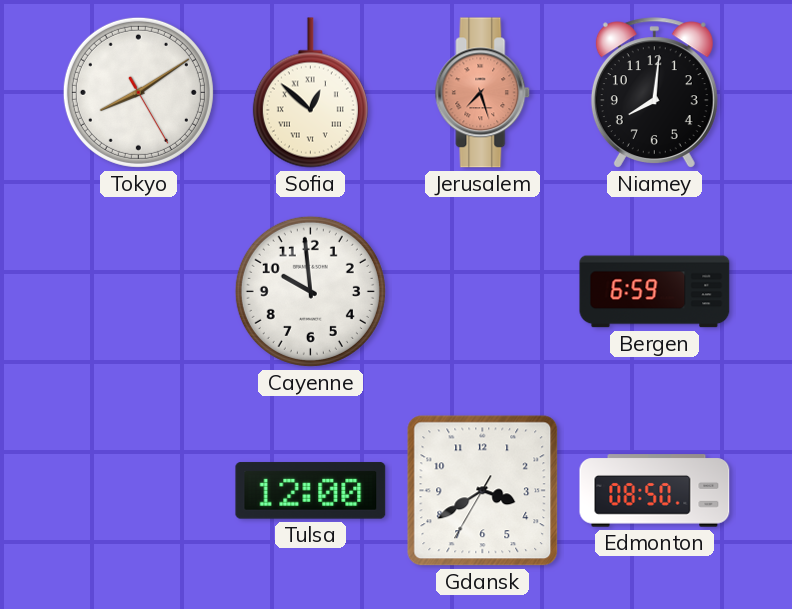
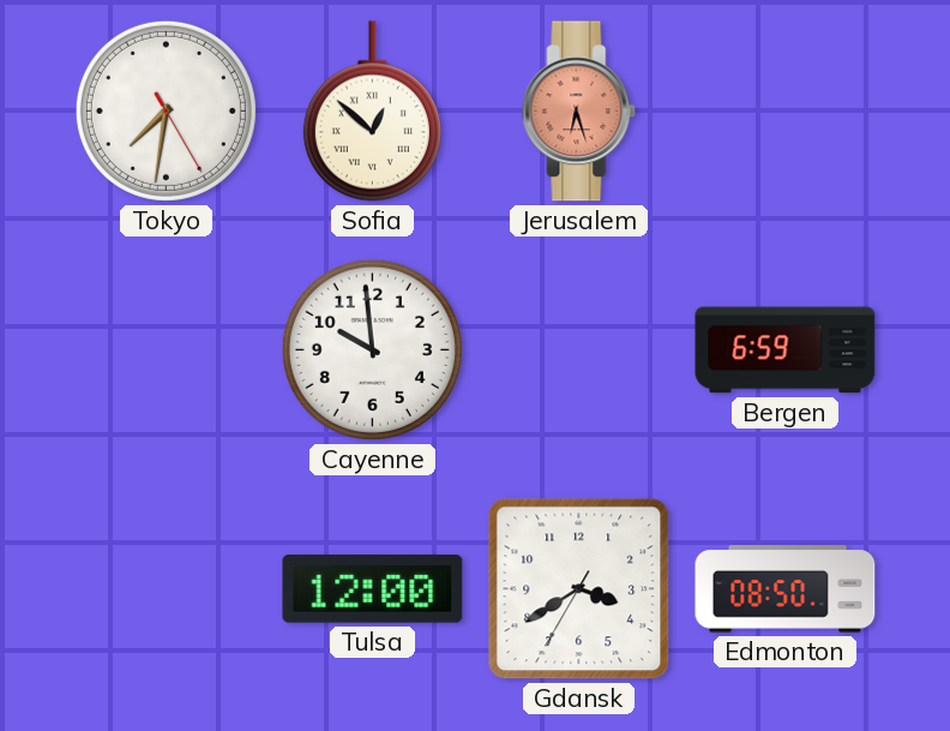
Tokyo: 8:09 -> 7:31 (166, 110)
Jerusalem: 7:27 -> 6:27 (579, 112)
Niamey: 8:01 -> none (654, 93)
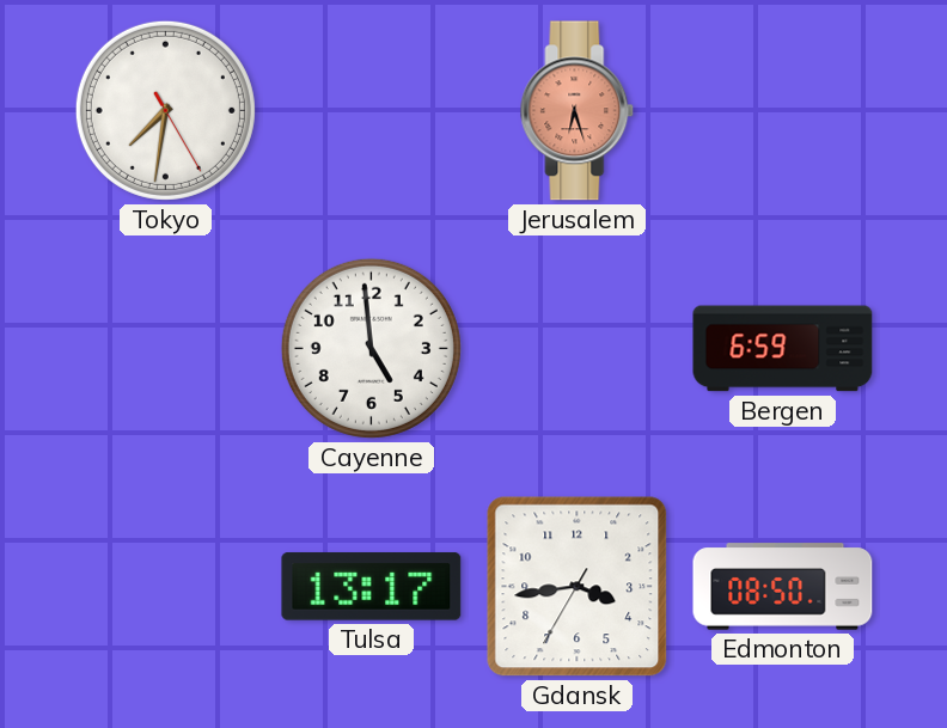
Sofia: 12:52 -> none (372, 112)
Cayenne: 9:59 -> 4:59 (371, 348)
Tulsa: 12:00 -> 13:17 (372, 587)
Gdansk: 3:39 -> 3:43 (578, 587)
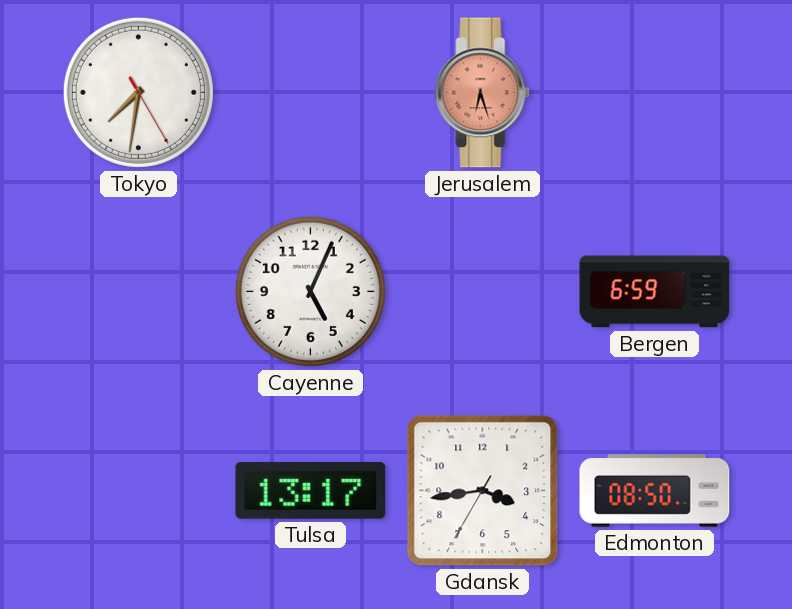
Cayenne: 4:59 -> 5:04 (310, 291)
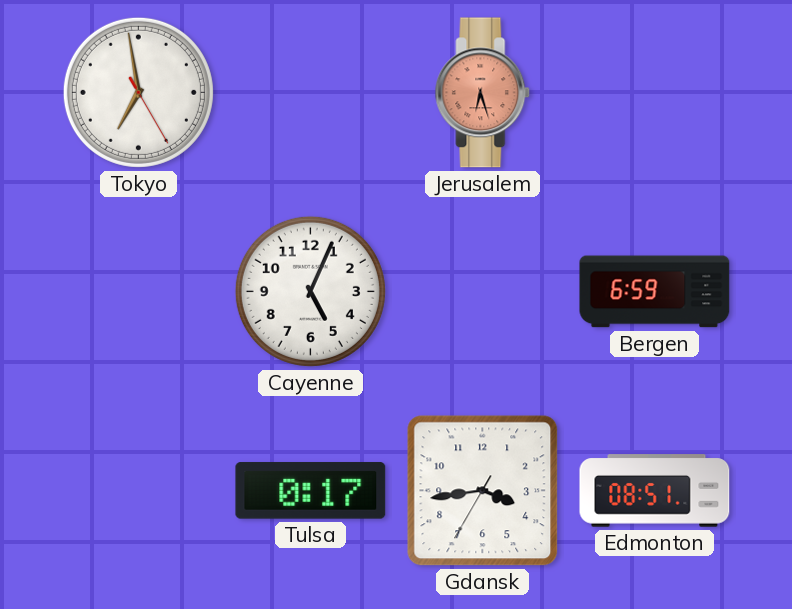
Tokyo: 7:31 -> 6:58 (138, 92)
Tulsa: 13:17 -> 0:17 (311, 491)
Edmonton: 08:50 -> 08:51 (655, 491)
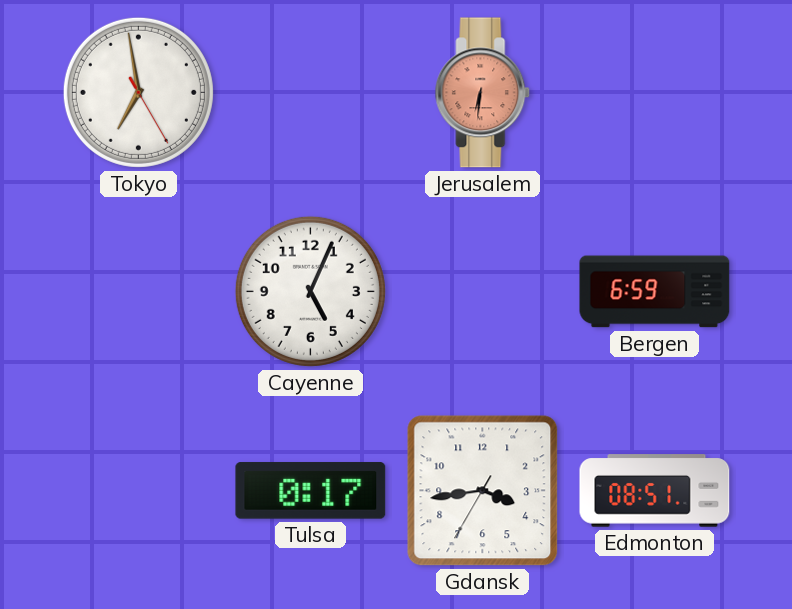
Jerusalem: 6:27 -> 6:31 (483, 93)
